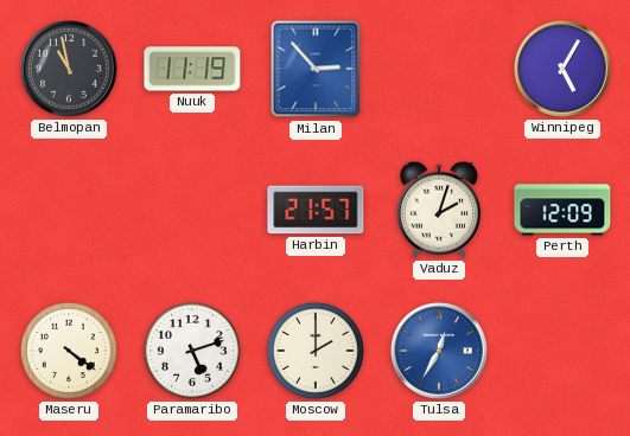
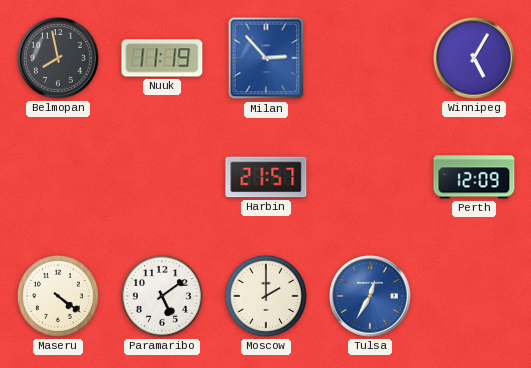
Belmopan: 10:58 -> 7:58 (58, 58)
Vaduz: 2:03 -> none (439, 210)
Paramaribo: 5:12 -> 5:09 (162, 296)
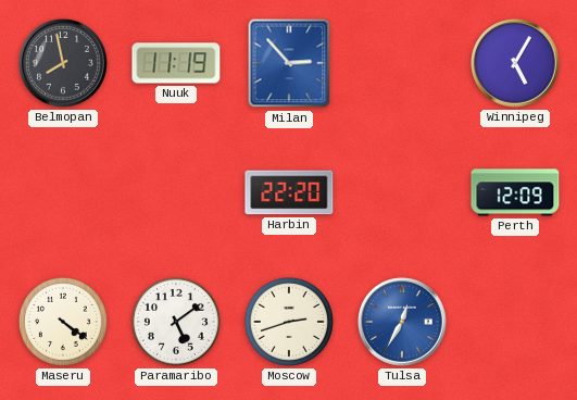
Harbin: 21:57 -> 22:20 (289, 192)
Moscow: 2:00 -> 2:42 (289, 322)
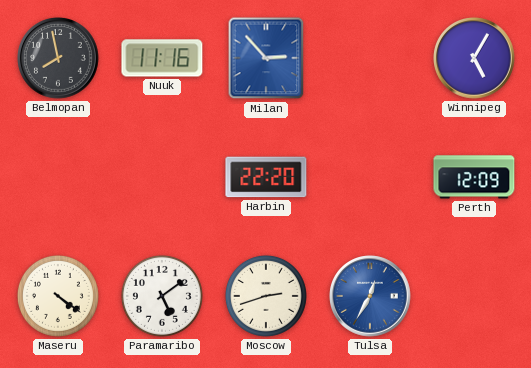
Nuuk: 11:19 -> 11:16 (162, 58)
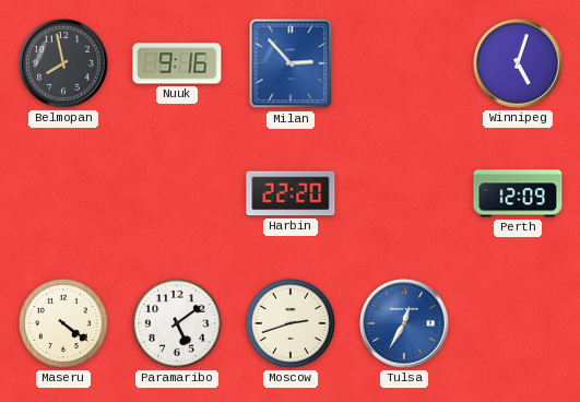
Nuuk: 11:16 -> 9:16 (177, 63)
Winnipeg: 5:05 -> 5:03 (518, 63)
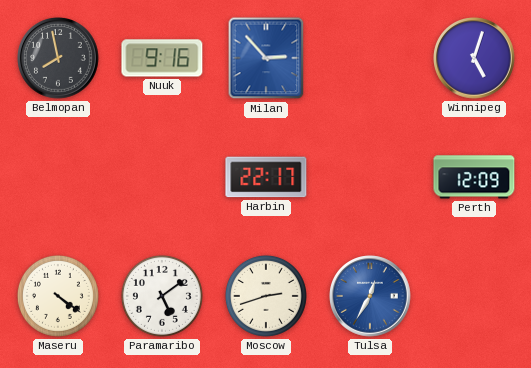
Harbin: 22:20 -> 22:17 (266, 177)
